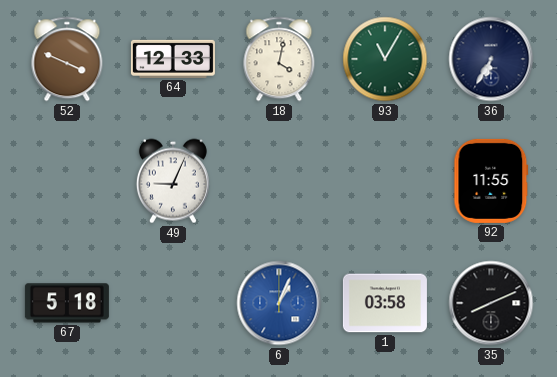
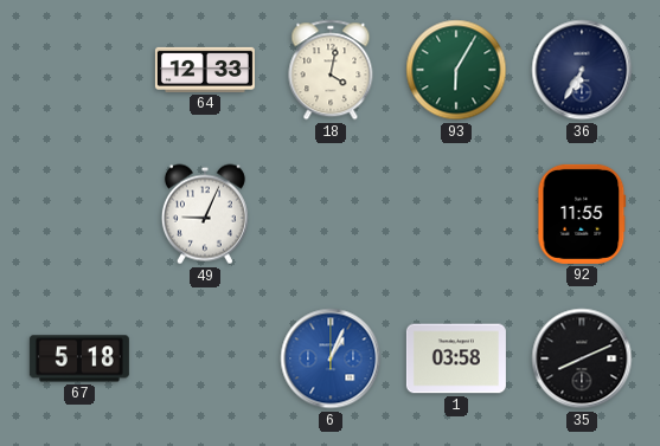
52: 3:49 -> none (67, 59)
93: 11:05 -> 6:05 (456, 70)
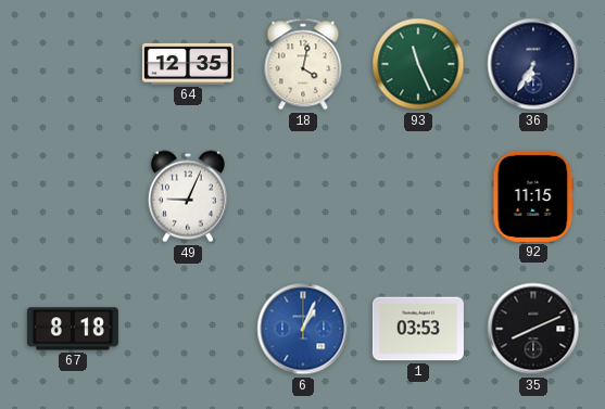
64: 12:33 -> 12:35 (188, 64)
93: 6:05 -> 11:26 (418, 64)
92: 11:55 -> 11:15 (533, 196)
67: 5:18 -> 8:18 (73, 329)
1: 03:58 -> 03:53 (418, 329)
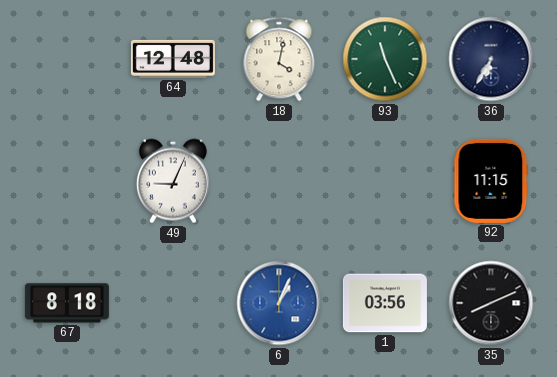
64: 12:35 -> 12:48 (173, 59)
1: 03:53 -> 03:56 (385, 303)
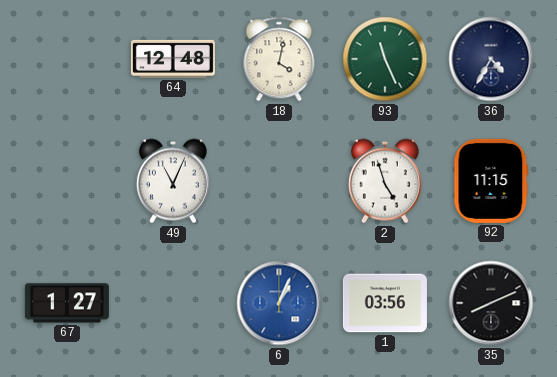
36: 6:35 -> 4:35 (491, 59)
49: 9:04 -> 11:04 (173, 181)
2: none -> 4:57 (385, 181)
67: 8:18 -> 1:27 (67, 303)
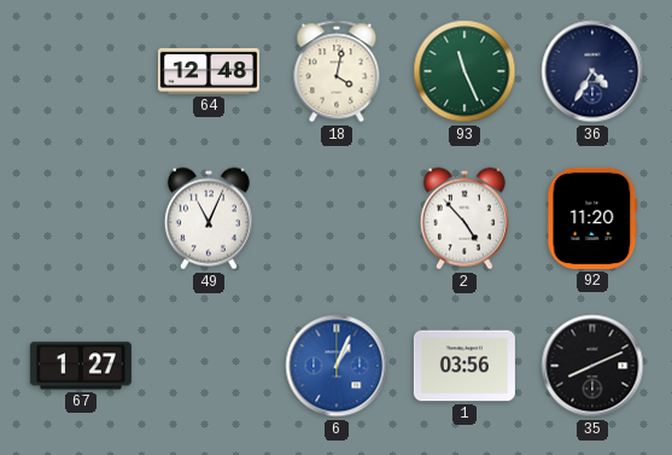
2: 4:57 -> 4:53 (464, 218)
92: 11:15 -> 11:20 (592, 218)
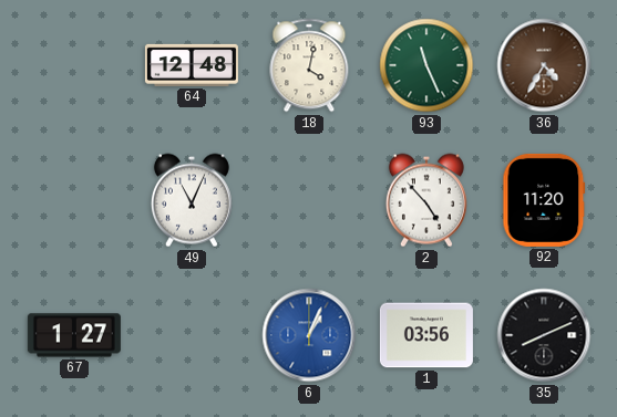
36 dial: navy -> brown (544, 65)
